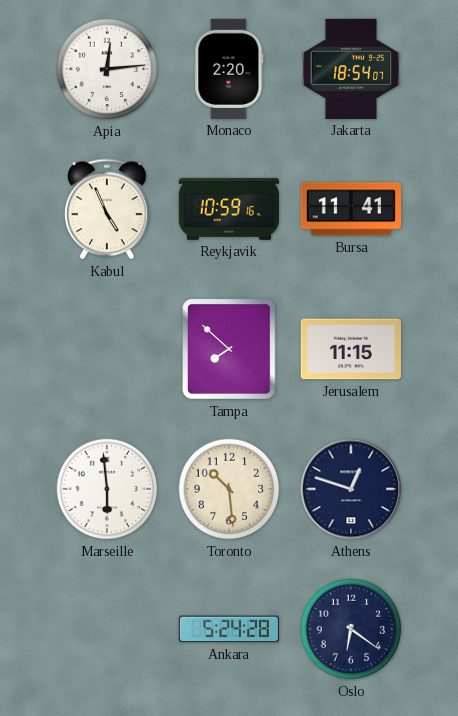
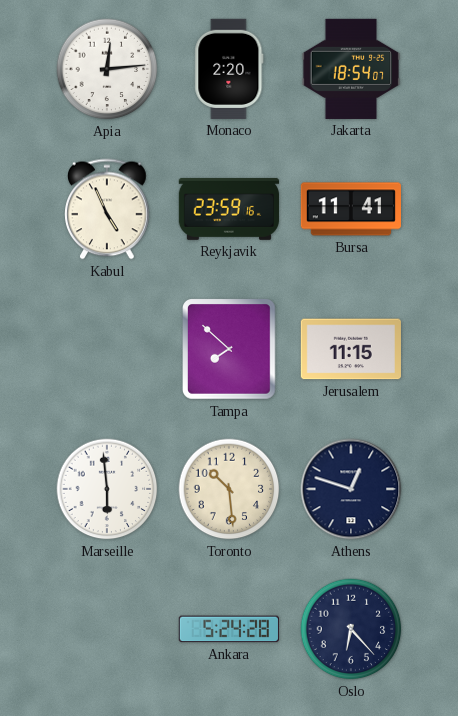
Reykjavik: 10:59 -> 23:59 (229, 209)
Oslo: 6:21 -> 6:23 (351, 629)
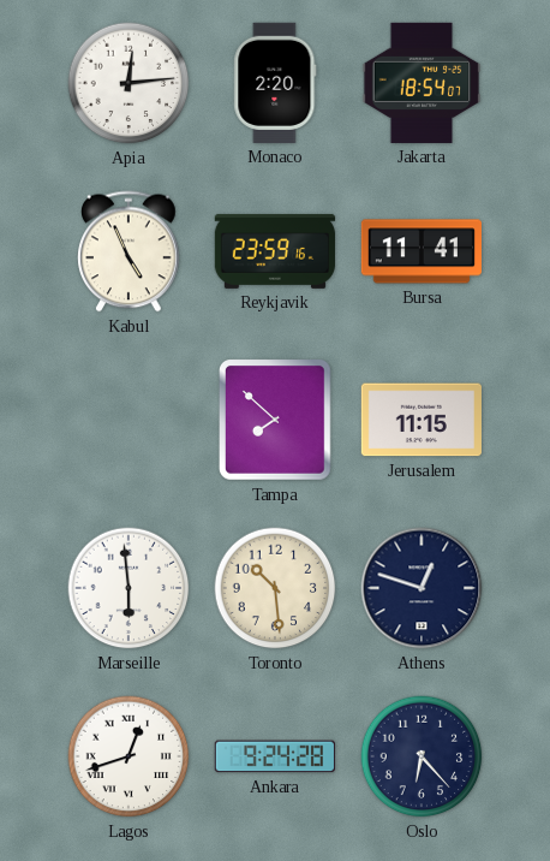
Lagos: none -> 12:42 (128, 756)
Ankara: 5:24 -> 9:24 (275, 756)
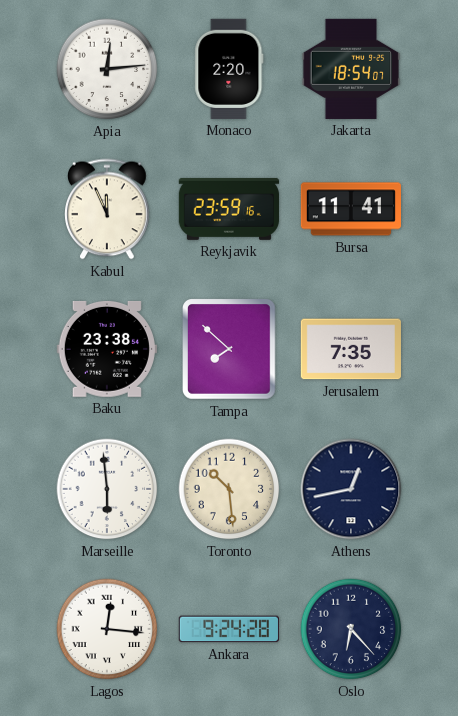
Kabul: 4:56 -> 11:56 (107, 209)
Baku: none -> 23:38 (107, 349)
Jerusalem: 11:15 -> 7:35 (351, 349)
Athens: 12:48 -> 12:43 (351, 489)
Lagos: 12:42 -> 12:16 (107, 629)
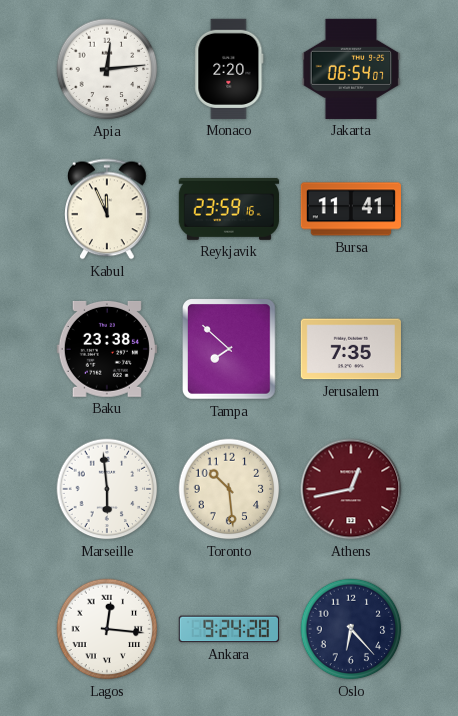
Jakarta: 18:54 -> 06:54 (351, 69)
Athens dial: navy -> burgundy (351, 489)
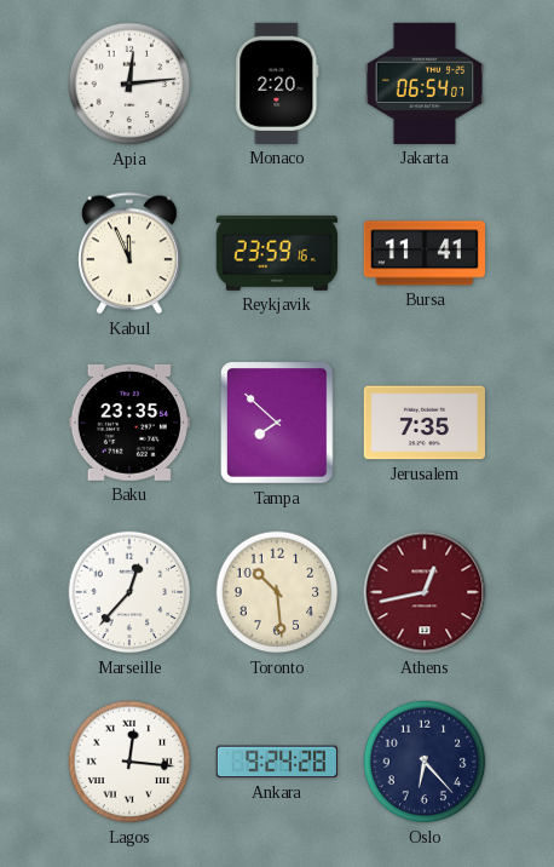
Baku: 23:38 -> 23:35 (129, 423)
Marseille: 5:59 -> 12:37 (129, 592)
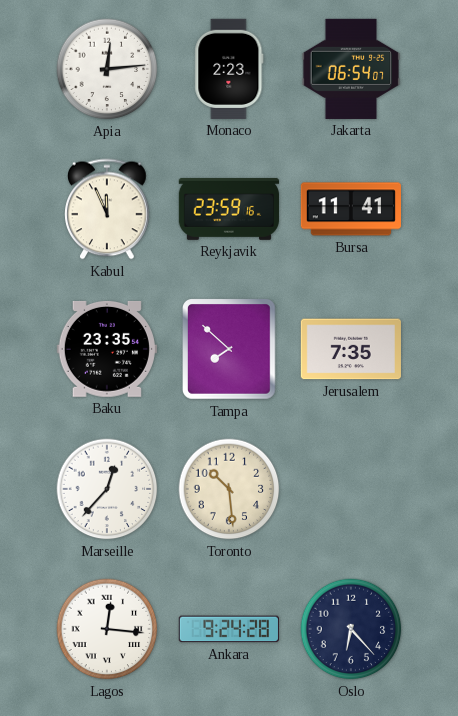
Monaco: 2:20 -> 2:23 (229, 69)
Athens: 12:43 -> none (425, 592)
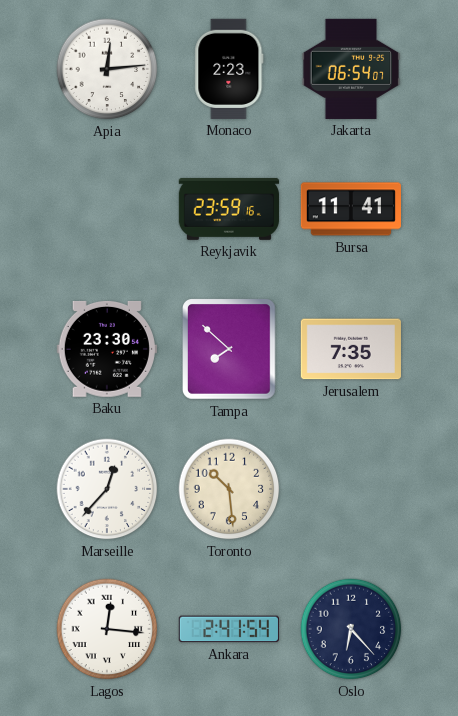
Kabul: 11:56 -> none (107, 209)
Baku: 23:35 -> 23:30 (107, 349)
Ankara: 9:24 -> 2:41 (229, 629)
